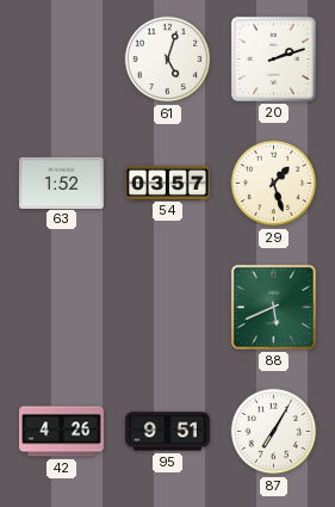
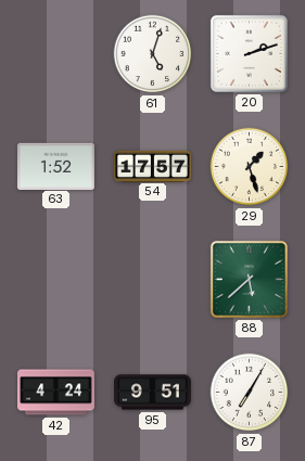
54: 03:57 -> 17:57 (153, 166)
88: 5:41 -> 5:38 (249, 279)
42: 4:26 -> 4:24 (56, 393)
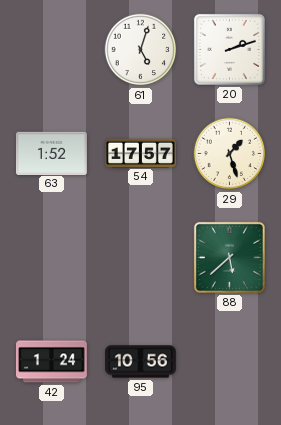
42: 4:24 -> 1:24 (52, 362)
95: 9:51 -> 10:56 (141, 362)
87: 7:05 -> none (250, 393)
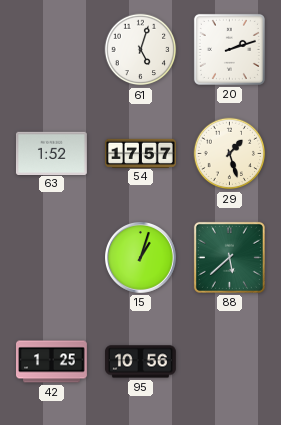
15: none -> 1:03 (141, 258)
42: 1:24 -> 1:25 (52, 362)
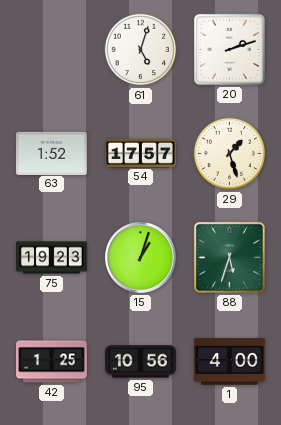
75: none -> 19:23 (52, 258)
88: 5:38 -> 5:33 (229, 257)
1: none -> 4:00 (229, 362)
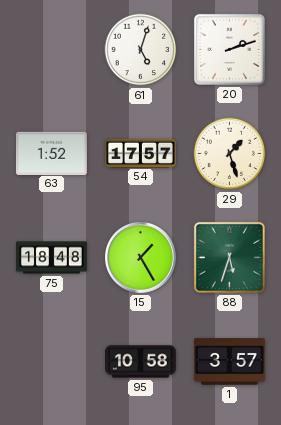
75: 19:23 -> 18:48 (52, 258)
15: 1:03 -> 1:25 (141, 258)
42: 1:25 -> none (52, 362)
95: 10:56 -> 10:58 (141, 362)
1: 4:00 -> 3:57 (229, 362)
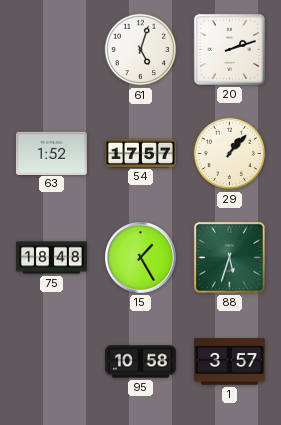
29: 1:27 -> 1:07 (230, 154)
